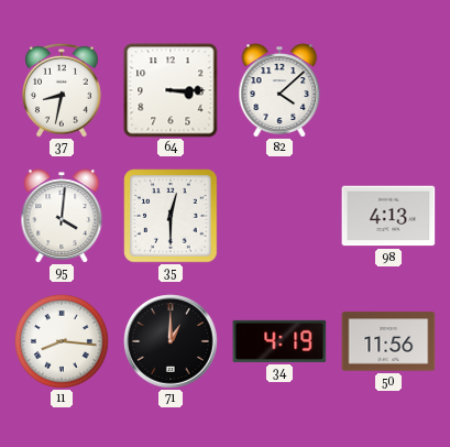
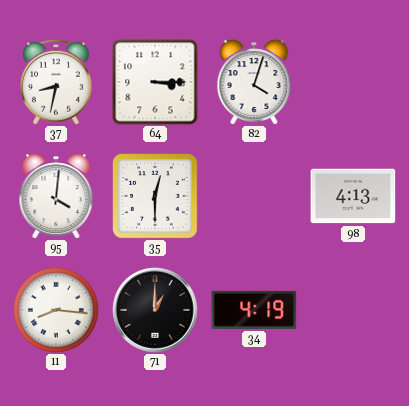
82: 4:08 -> 4:03 (254, 82)
50: 11:56 -> none (388, 341)
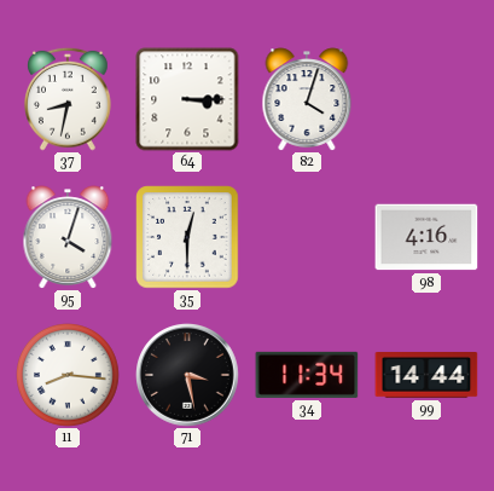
95: 4:01 -> 4:03 (68, 237)
98: 4:13 -> 4:16 (426, 237)
71: 1:00 -> 3:28 (187, 375)
34: 4:19 -> 11:34 (307, 375)
99: none -> 14:44 (426, 376)
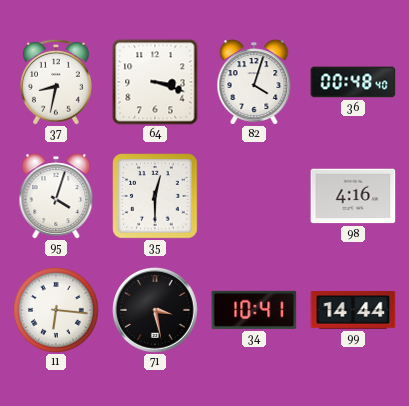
64: 3:15 -> 3:18 (155, 82)
36: none -> 00:48 (353, 82)
11: 8:16 -> 6:16 (57, 311)
34: 11:34 -> 10:41 (254, 310)
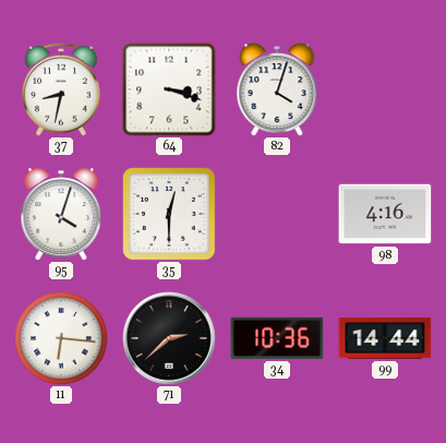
36: 00:48 -> none (353, 82)
71: 3:28 -> 2:38 (169, 338)
34: 10:41 -> 10:36 (277, 338)
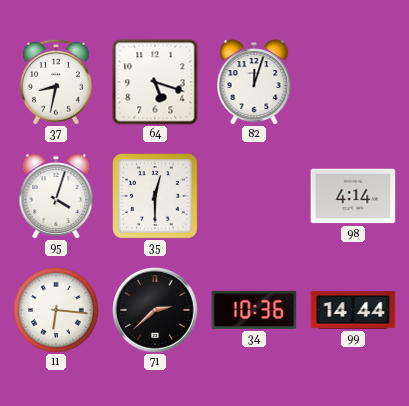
64: 3:18 -> 5:18 (155, 82)
82: 4:03 -> 12:03 (254, 82)
98: 4:16 -> 4:14 (353, 196)
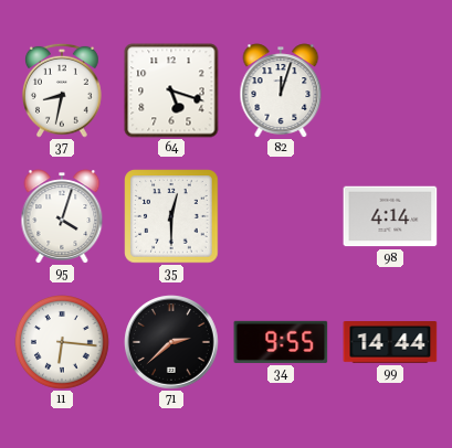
34: 10:36 -> 9:55 (281, 342)
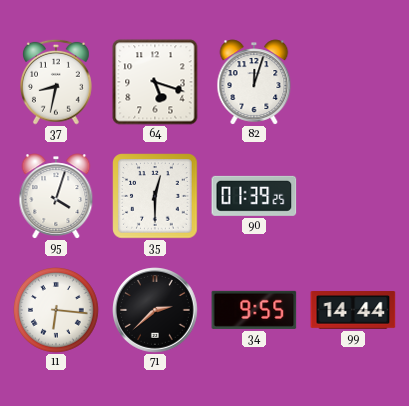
90: none -> 01:39 (254, 196)
98: 4:14 -> none (390, 216)
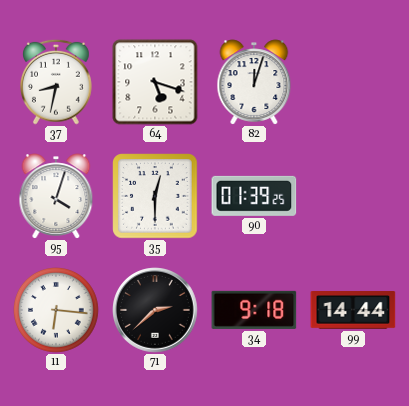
34: 9:55 -> 9:18 (254, 310)
